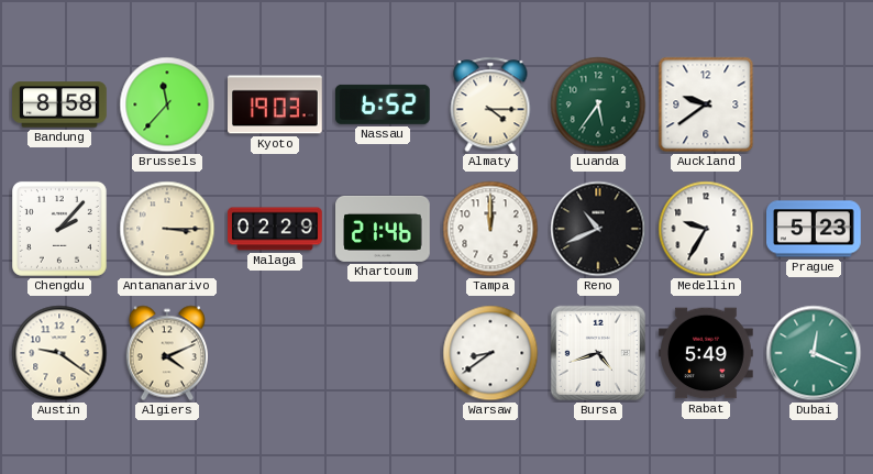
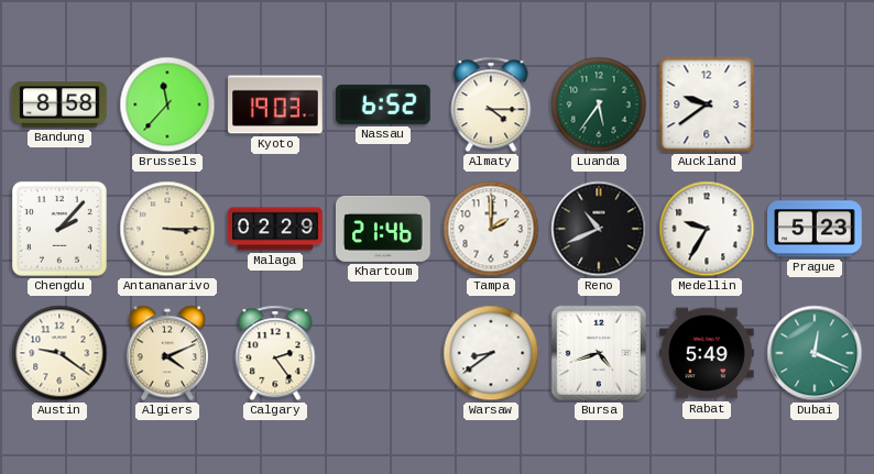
Tampa: 12:00 -> 2:00 (491, 229)
Calgary: none -> 2:24 (275, 353)
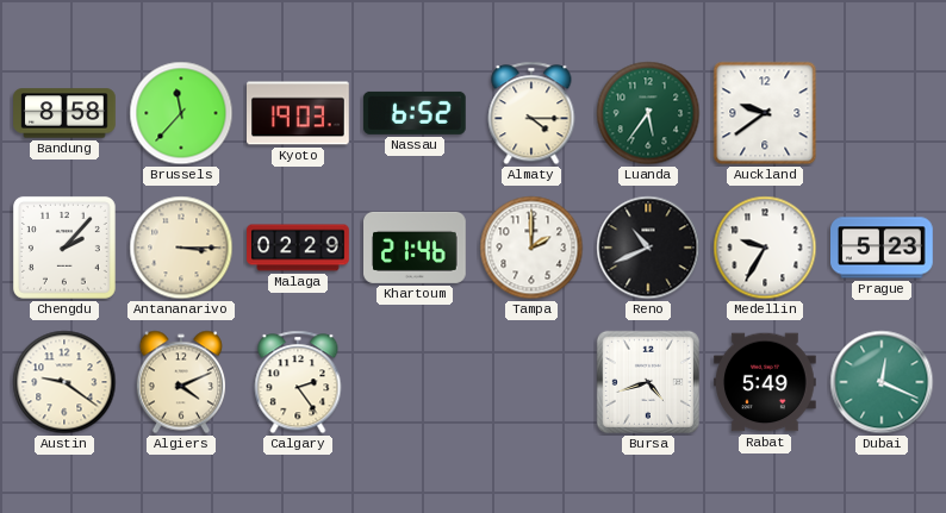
Warsaw: 8:39 -> none (491, 353)
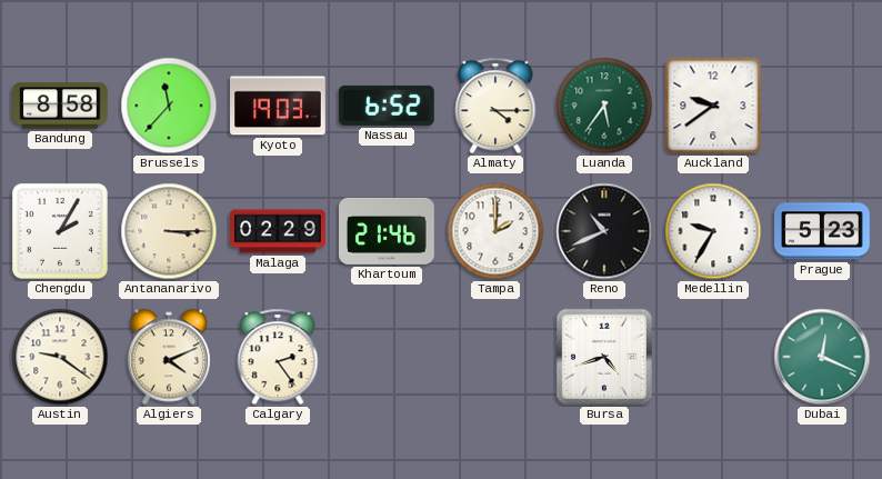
Chengdu: 2:07 -> 2:05 (60, 231)
Rabat: 5:49 -> none (766, 382)
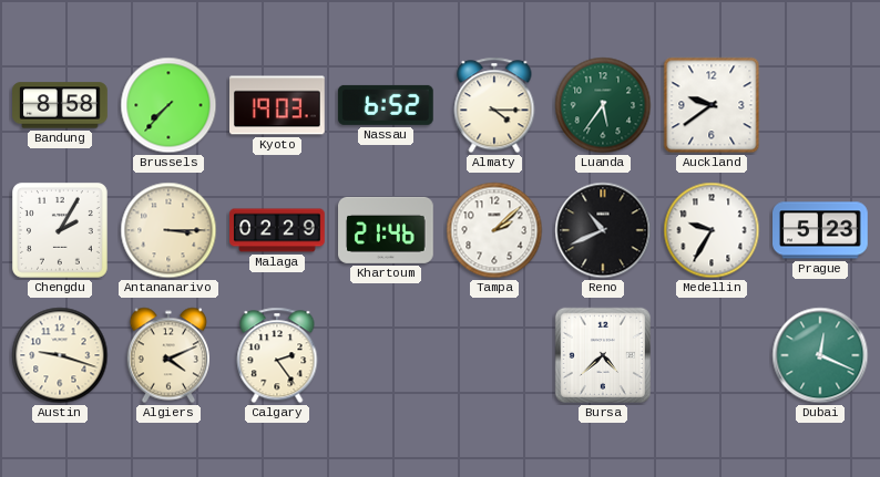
Brussels: 11:37 -> 7:37 (168, 105)
Tampa: 2:00 -> 2:08 (494, 230)
Austin: 9:21 -> 9:18 (60, 355)
Bursa: 4:42 -> 4:38 (603, 355)
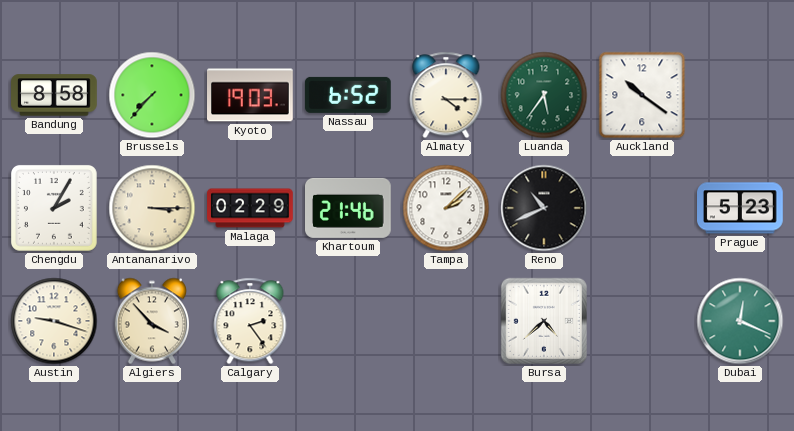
Auckland: 9:39 -> 10:21 (642, 95)
Medellin: 9:35 -> none (712, 230)
Algiers: 4:11 -> 3:53 (151, 321)
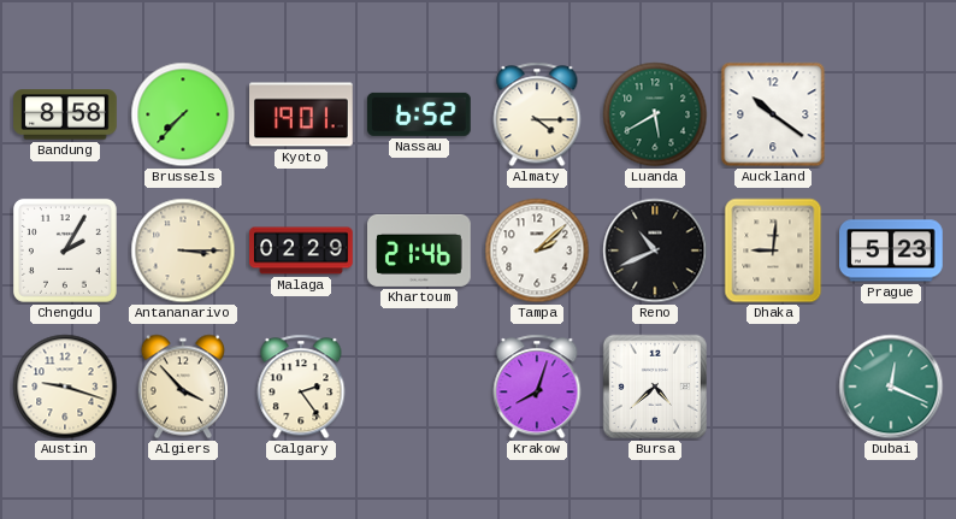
Kyoto: 19:03 -> 19:01 (302, 114)
Luanda: 5:36 -> 5:40 (655, 114)
Dhaka: none -> 9:01 (773, 250)
Krakow: none -> 8:03 (537, 387)
